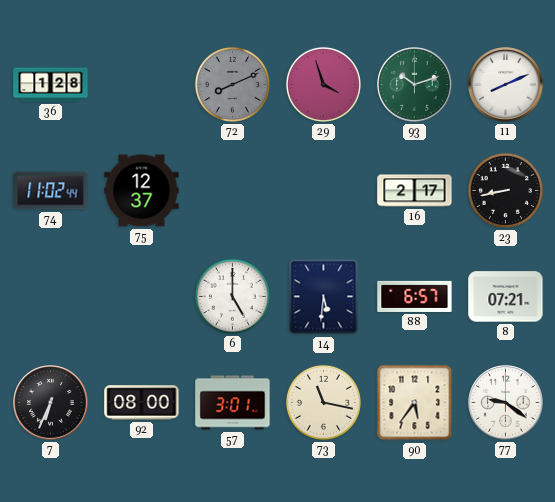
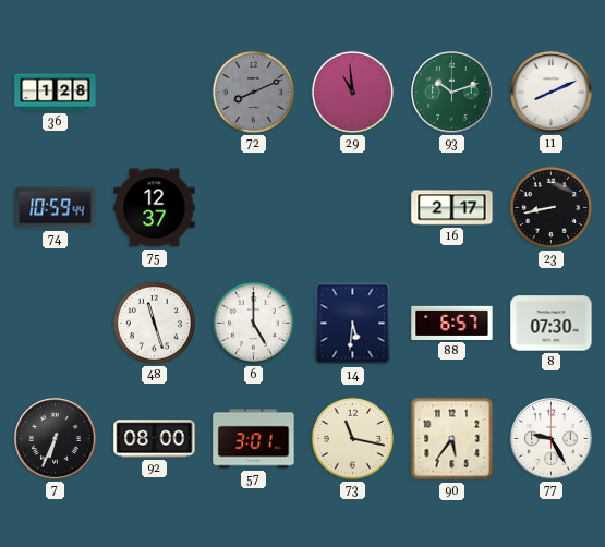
29: 3:57 -> 10:59 (352, 92)
74: 11:02 -> 10:59 (56, 208)
48: none -> 11:27 (154, 323)
8: 07:21 -> 07:30 (552, 324)
77: 9:21 -> 9:25 (552, 439)
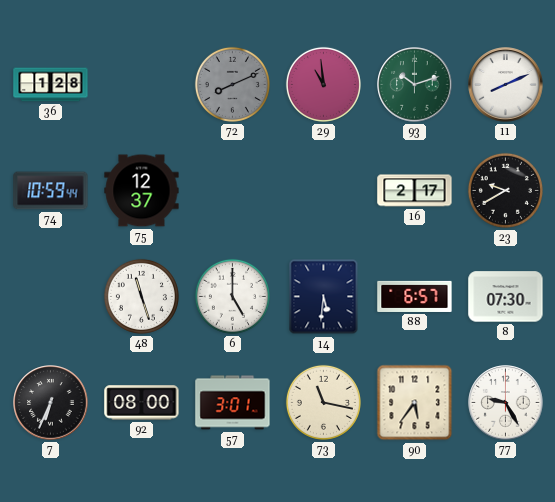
23: 8:43 -> 9:40 (505, 190)
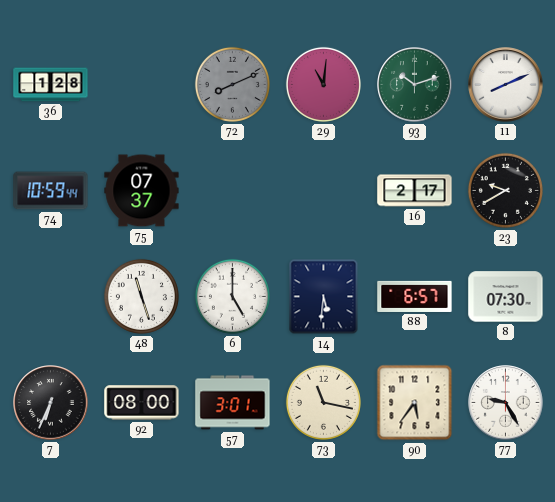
29: 10:59 -> 11:01 (323, 84)
75: 12:37 -> 07:37 (142, 191)
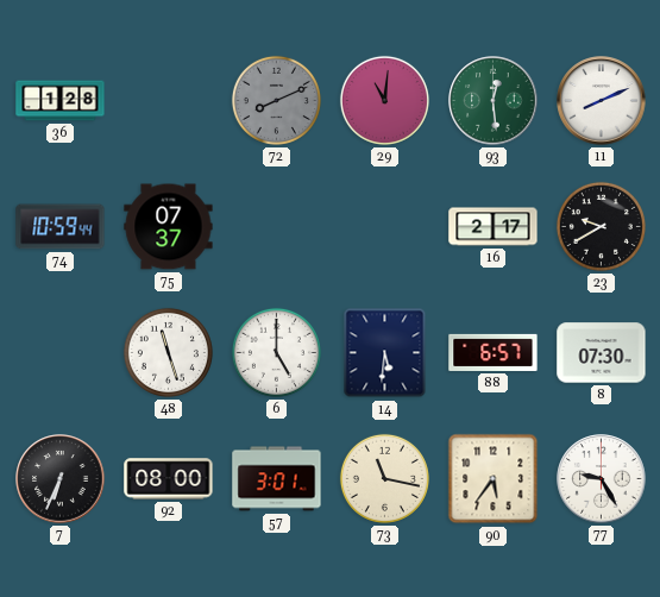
93: 10:12 -> 12:29 (494, 101)
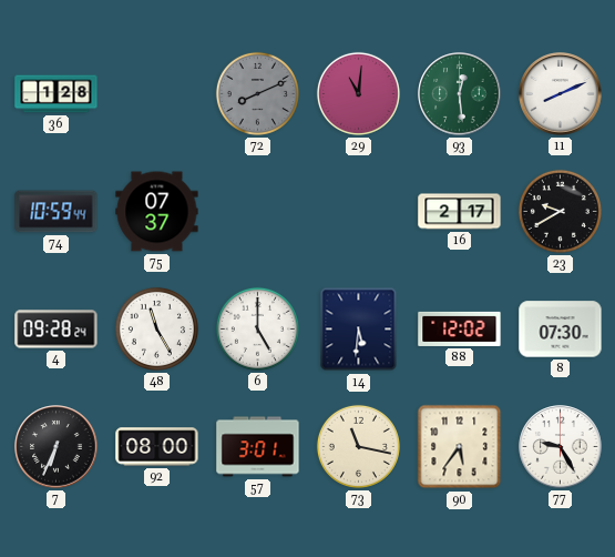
4: none -> 09:28 (57, 330)
48: 11:27 -> 11:25 (156, 328)
88: 6:57 -> 12:02 (460, 328)
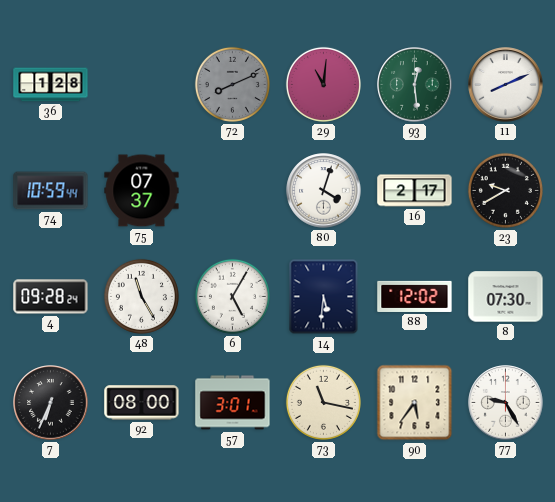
80: none -> 4:03 (324, 191)
6: 5:00 -> 5:05 (232, 296)
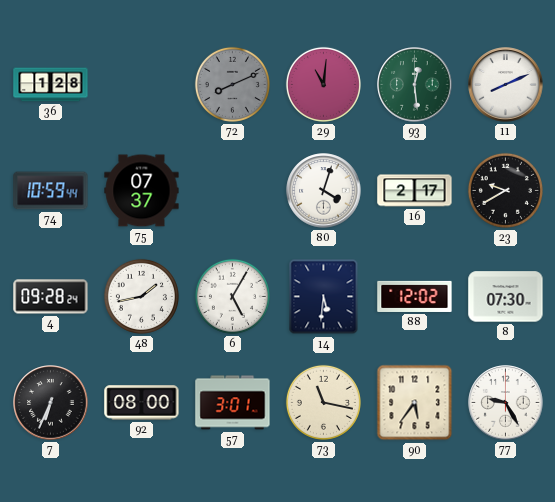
48: 11:25 -> 1:43 (141, 296)
